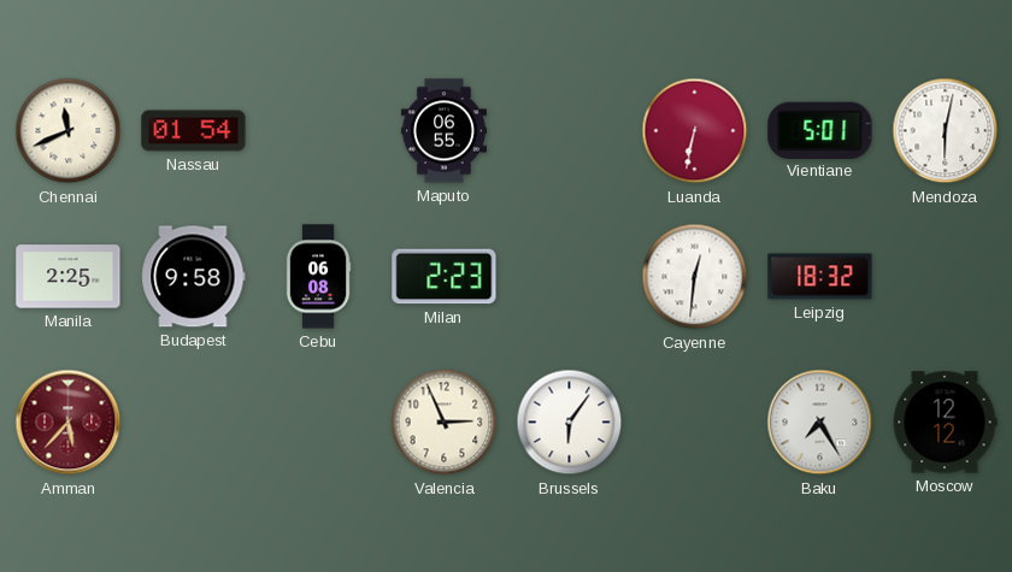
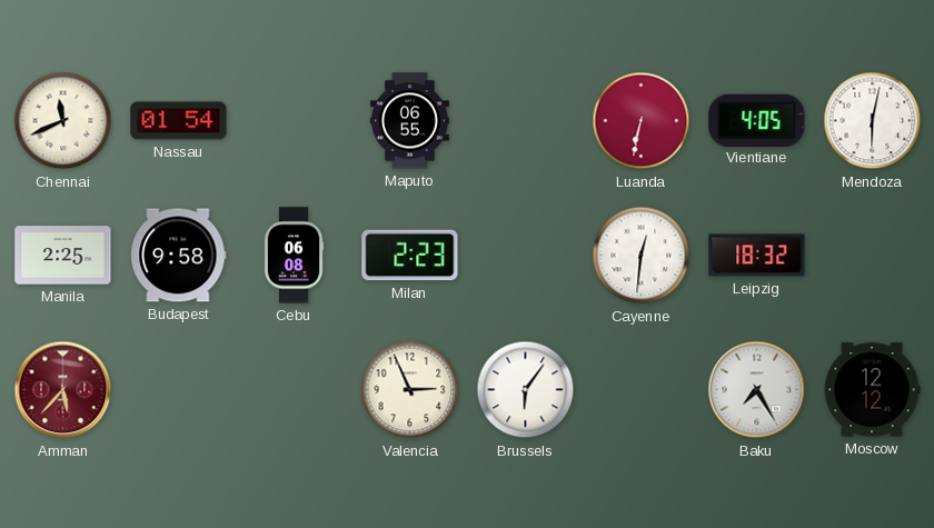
Vientiane: 5:01 -> 4:05 (757, 120)
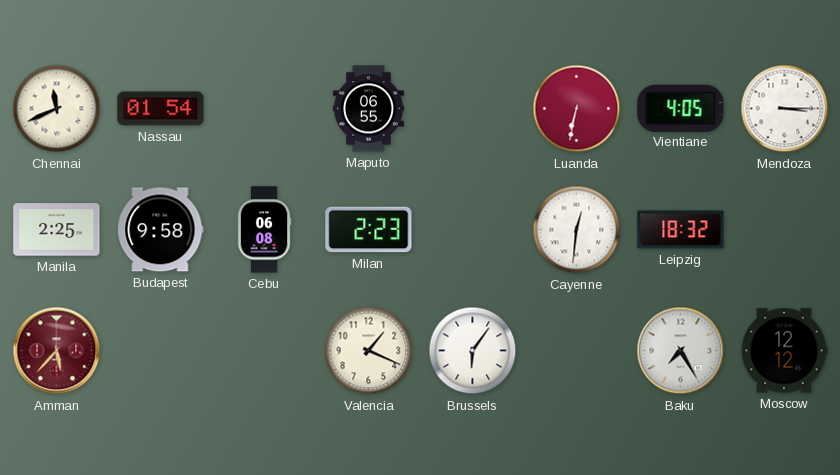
Mendoza: 6:02 -> 3:15 (785, 109)
Valencia: 2:56 -> 1:19 (369, 351)
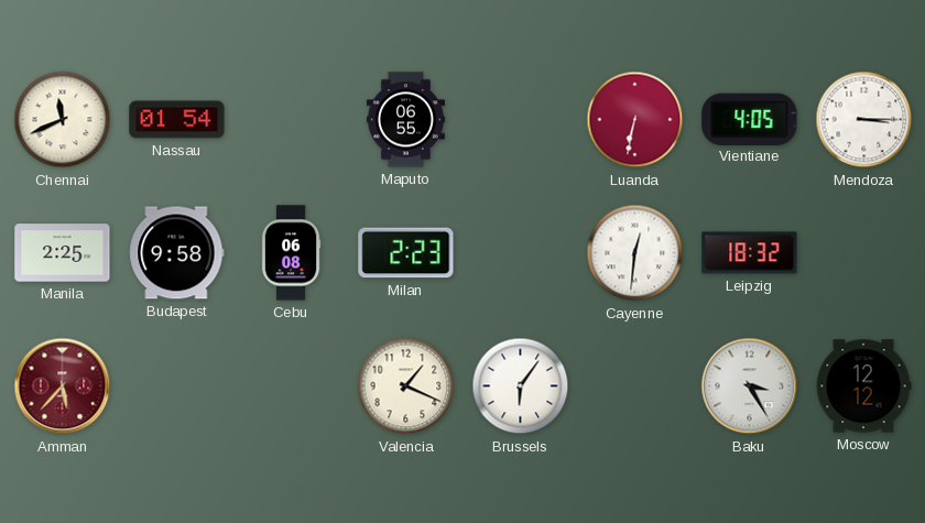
Baku: 7:25 -> 3:25 (750, 386)
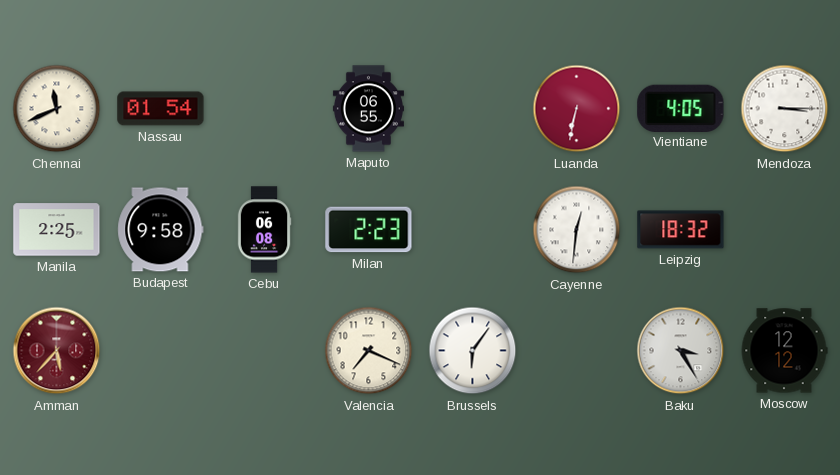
Valencia: 1:19 -> 7:19 (369, 351)
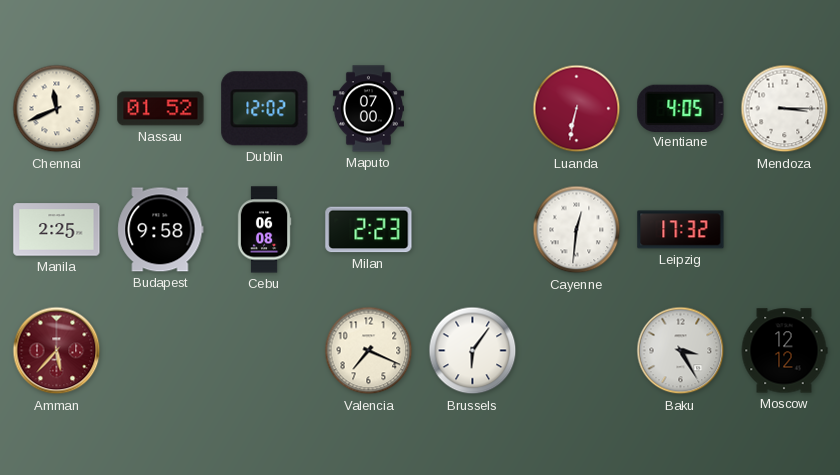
Nassau: 01:54 -> 01:52 (161, 109)
Dublin: none -> 12:02 (265, 109)
Maputo: 06:55 -> 07:00 (368, 109)
Leipzig: 18:32 -> 17:32 (681, 230)
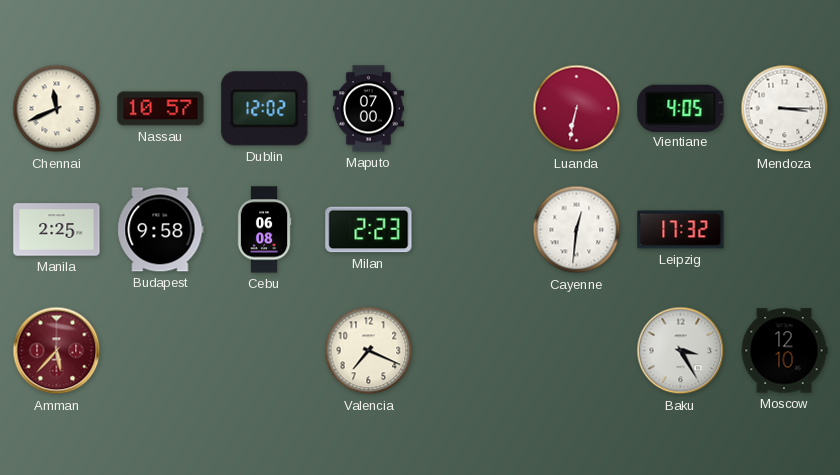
Nassau: 01:52 -> 10:57 (161, 109)
Brussels: 6:06 -> none (473, 351)
Moscow: 12:12 -> 12:10 (784, 351)
